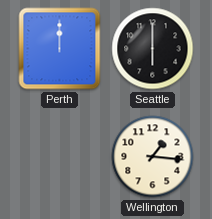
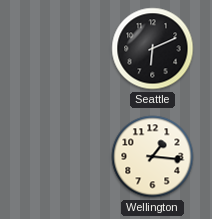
Perth: 12:00 -> none (60, 49)
Seattle: 6:00 -> 6:11 (153, 49)
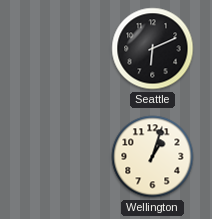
Wellington: 1:16 -> 1:03 (153, 157)
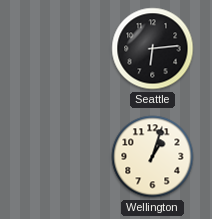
Seattle: 6:11 -> 6:14 (153, 49)
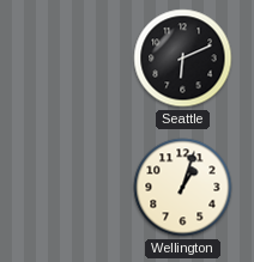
Seattle: 6:14 -> 6:11 (183, 59)
